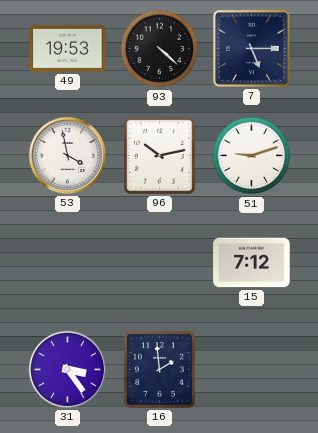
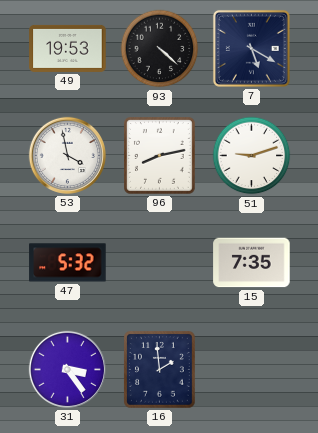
7: 5:15 -> 5:20 (251, 48)
96: 10:13 -> 8:13 (160, 156)
47: none -> 5:32 (68, 263)
15: 7:12 -> 7:35 (252, 263)
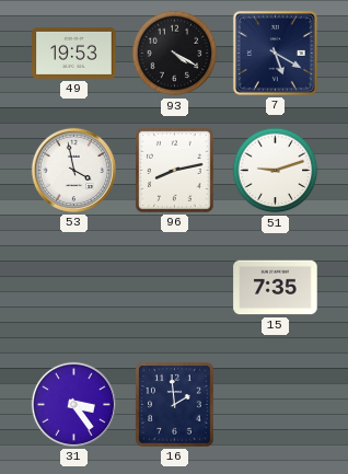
93: 4:22 -> 4:20 (175, 54)
47: 5:32 -> none (68, 263)
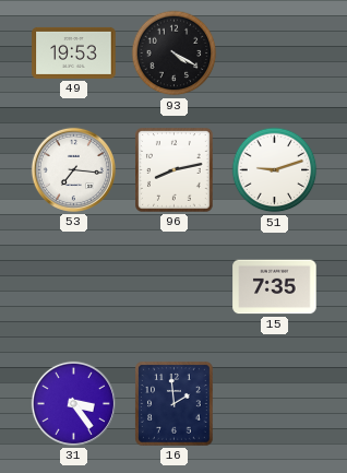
7: 5:20 -> none (275, 53)
53: 3:58 -> 7:16 (73, 169)
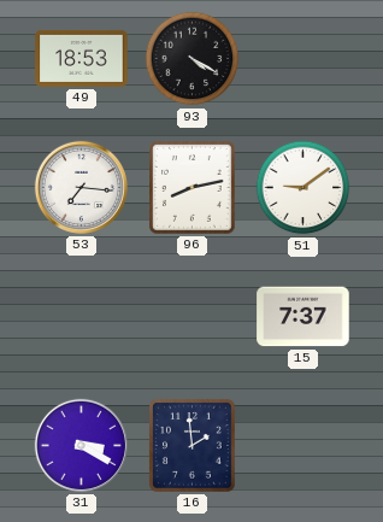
49: 19:53 -> 18:53 (82, 58)
51: 9:12 -> 9:09 (304, 188)
15: 7:35 -> 7:37 (304, 317)
31: 3:24 -> 3:20 (81, 445)
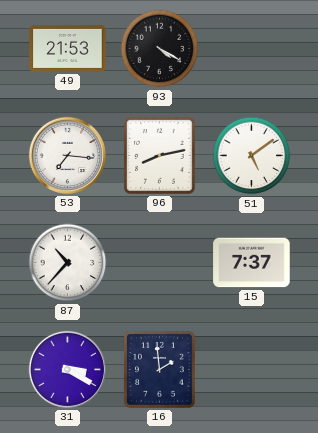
49: 18:53 -> 21:53 (68, 48)
51: 9:09 -> 5:09 (252, 156)
87: none -> 10:37 (68, 263)
